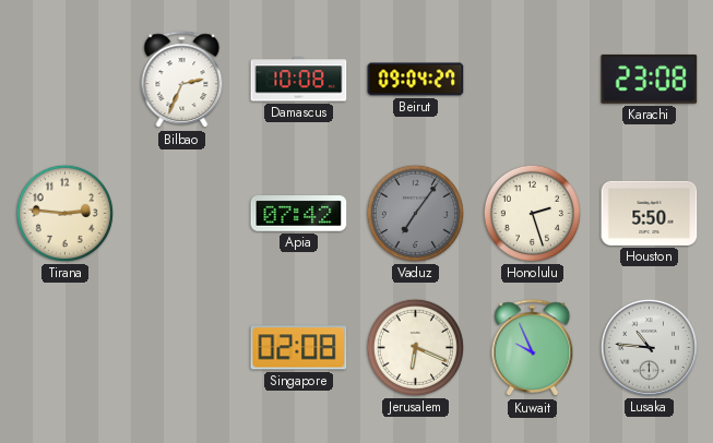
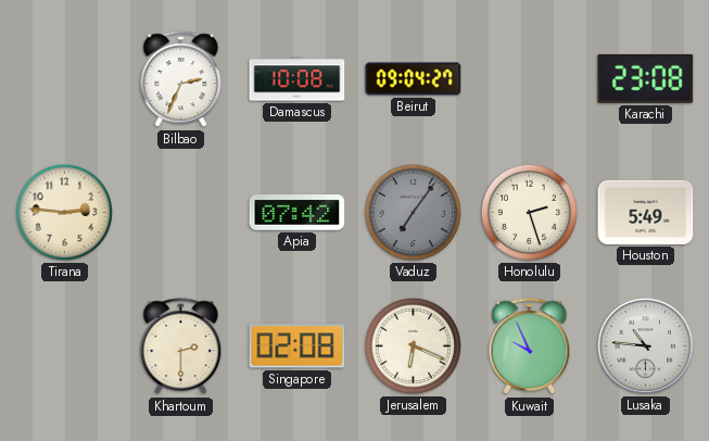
Houston: 5:50 -> 5:49 (646, 212)
Khartoum: none -> 2:30 (181, 346)
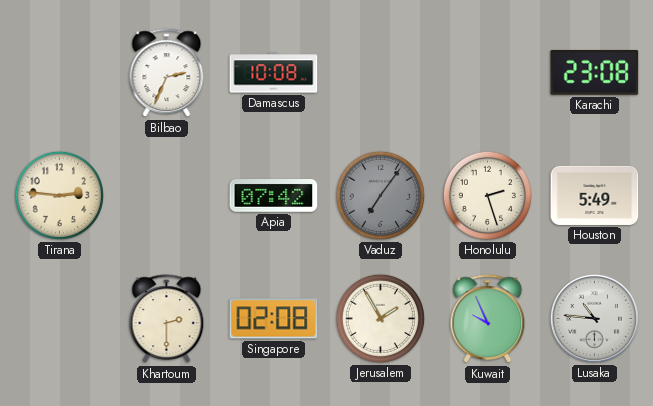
Beirut: 09:04 -> none (414, 79)
Jerusalem: 6:19 -> 1:55 (380, 318)
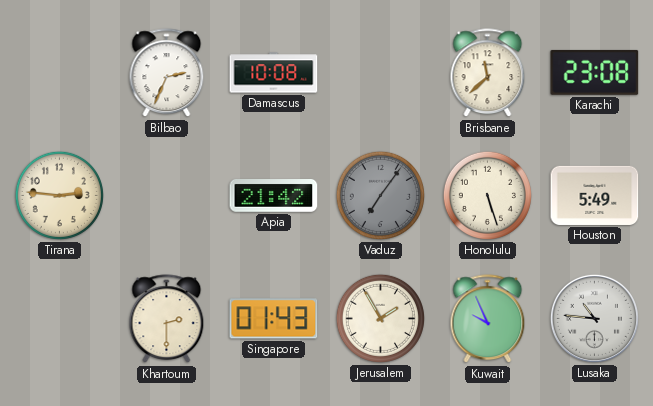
Brisbane: none -> 11:38 (488, 73)
Apia: 07:42 -> 21:42 (274, 196)
Honolulu: 2:27 -> 5:27 (487, 195)
Singapore: 02:08 -> 01:43 (274, 319)
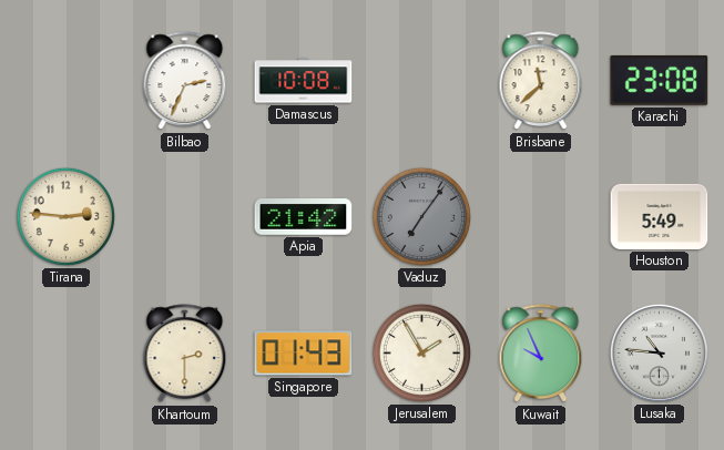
Honolulu: 5:27 -> none (487, 195)
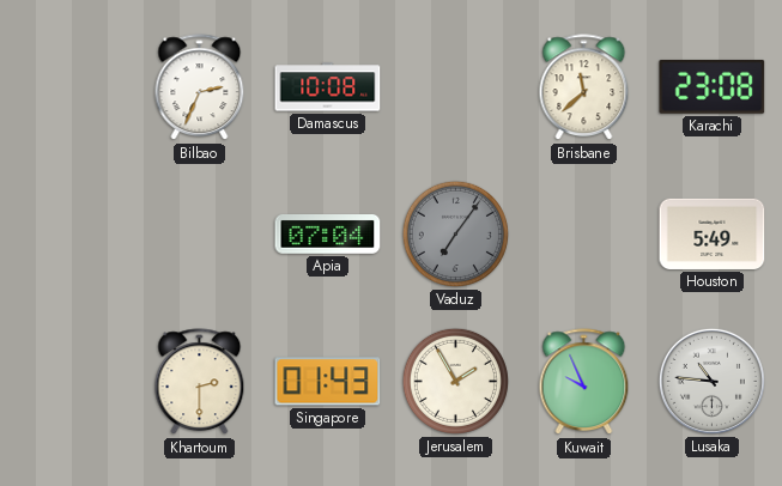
Tirana: 2:46 -> none (65, 216)
Apia: 21:42 -> 07:04 (328, 235)
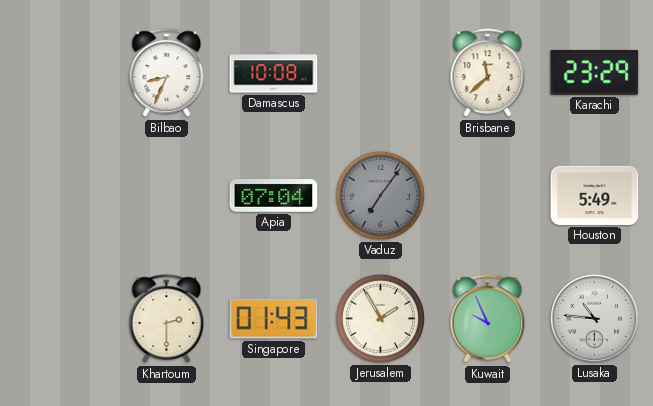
Bilbao: 2:34 -> 8:34 (167, 73)
Karachi: 23:08 -> 23:29 (595, 72)
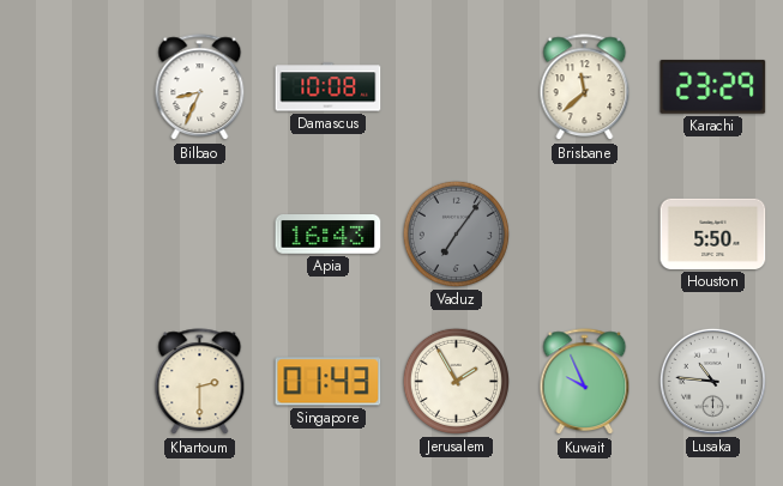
Apia: 07:04 -> 16:43 (329, 235)
Houston: 5:49 -> 5:50 (713, 233)
